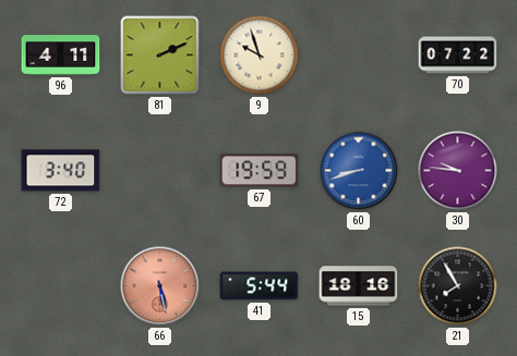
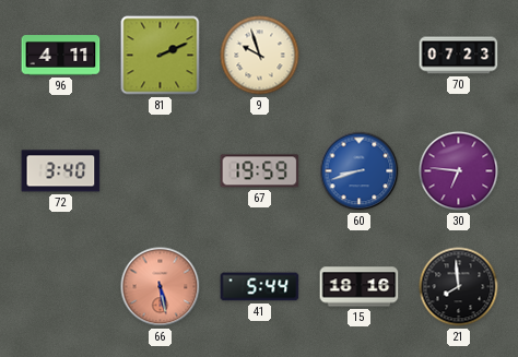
70: 07:22 -> 07:23 (459, 56)
30: 9:46 -> 6:46 (459, 171)
21: 7:55 -> 7:59 (459, 287)
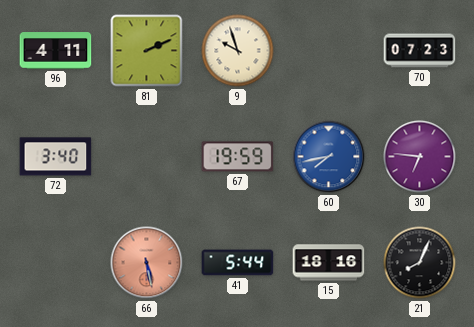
60: 8:42 -> 7:43 (329, 157)
21: 7:59 -> 8:04 (420, 263)
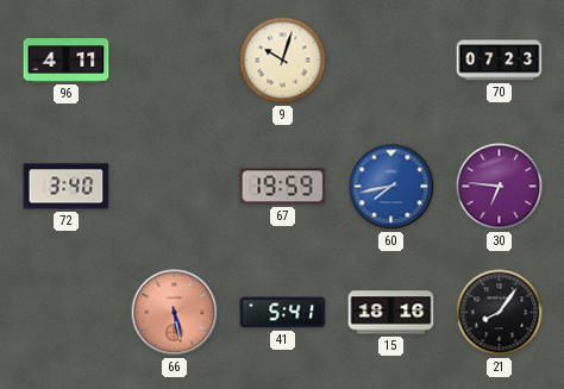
81: 2:11 -> none (147, 51)
9: 9:57 -> 10:03 (283, 61)
41: 5:44 -> 5:41 (283, 313)
21: 8:04 -> 8:06 (500, 313)
